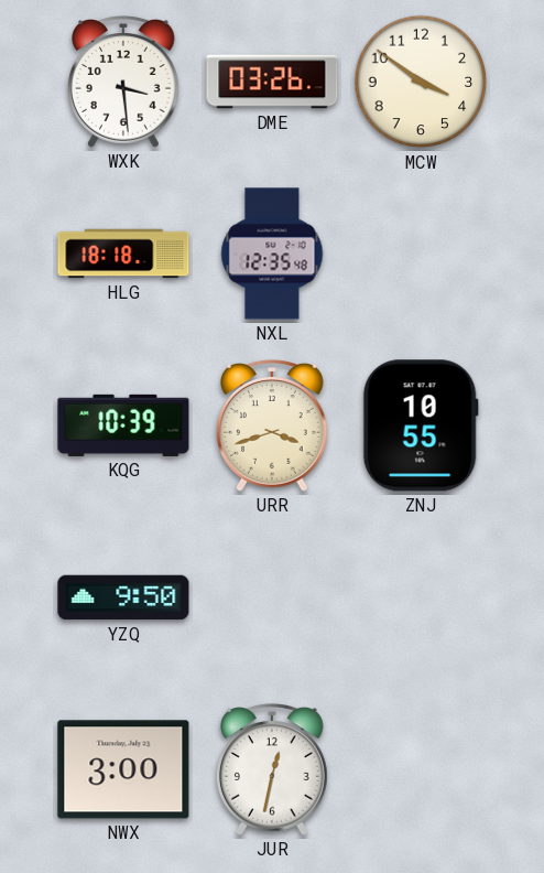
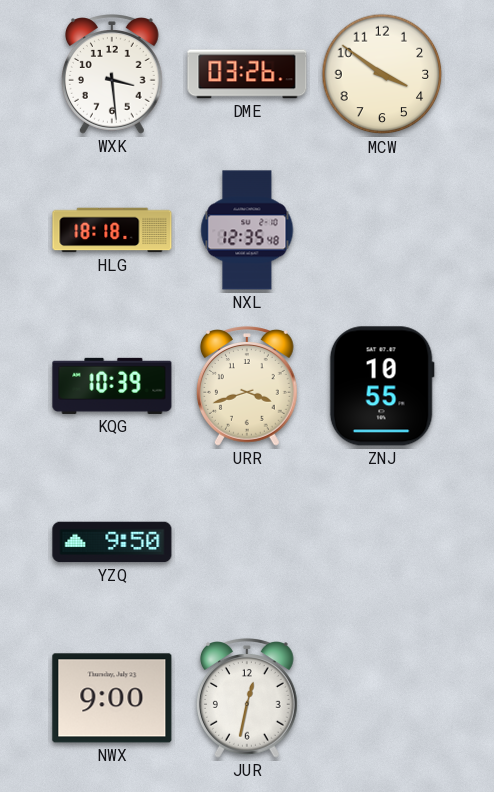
NWX: 3:00 -> 9:00 (112, 698)
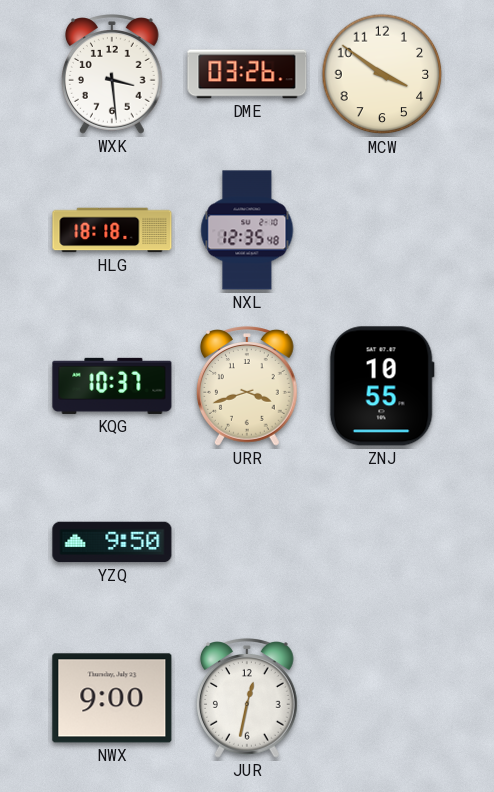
KQG: 10:39 -> 10:37 (112, 386)
